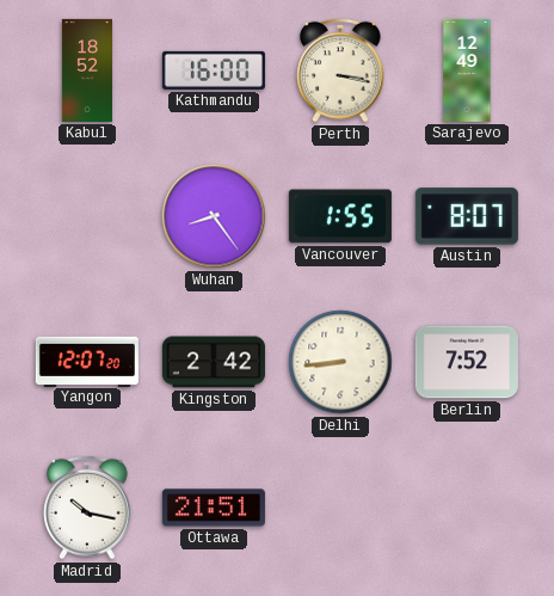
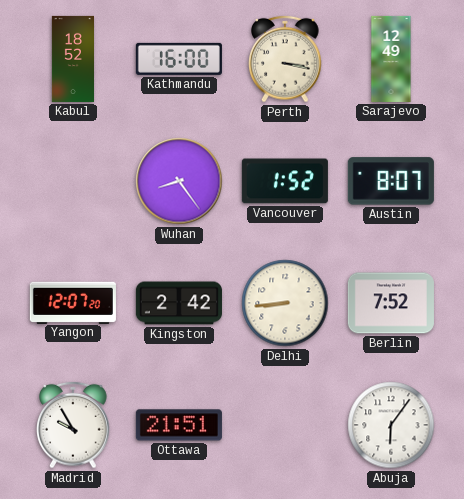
Vancouver: 1:55 -> 1:52 (285, 181)
Madrid: 10:17 -> 9:55 (73, 425)
Abuja: none -> 6:06 (391, 425)
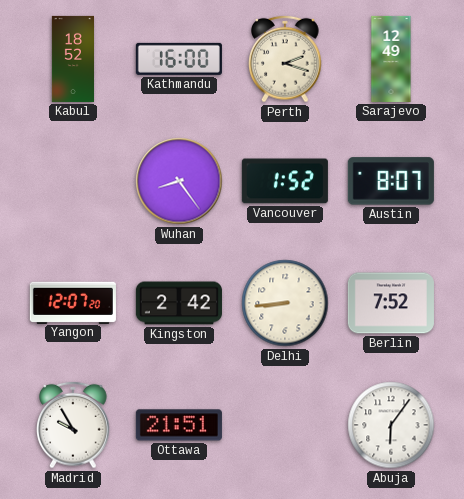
Perth: 3:17 -> 2:18 (285, 59)
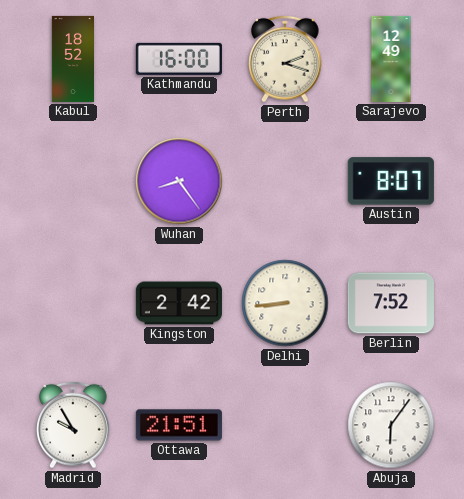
Vancouver: 1:52 -> none (285, 181)
Yangon: 12:07 -> none (73, 302)
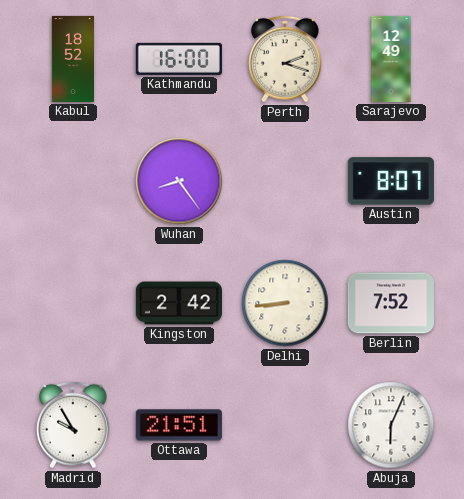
Abuja: 6:06 -> 6:04 (391, 425)
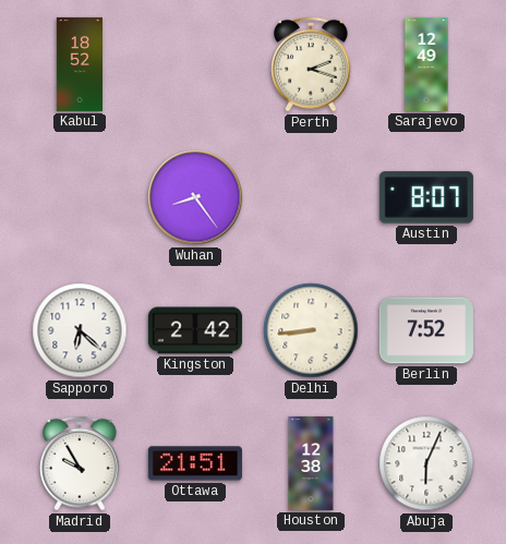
Kathmandu: 16:00 -> none (179, 59)
Sapporo: none -> 6:22 (80, 330)
Houston: none -> 12:38 (311, 463)
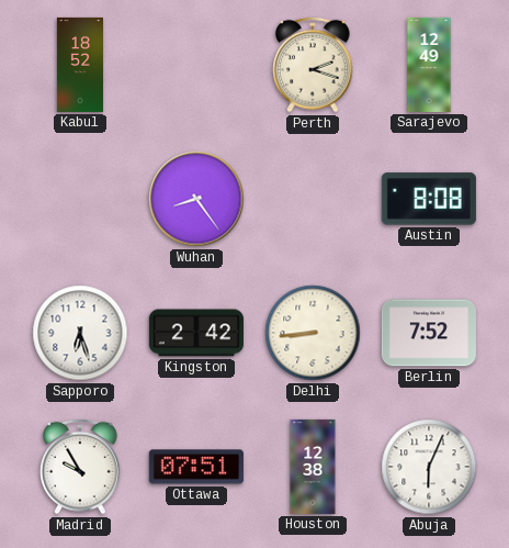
Austin: 8:07 -> 8:08 (429, 199)
Sapporo: 6:22 -> 6:27 (80, 333)
Ottawa: 21:51 -> 07:51 (196, 467)
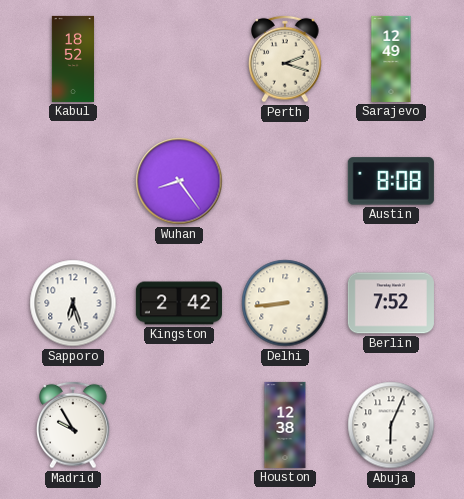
Ottawa: 07:51 -> none (196, 467)
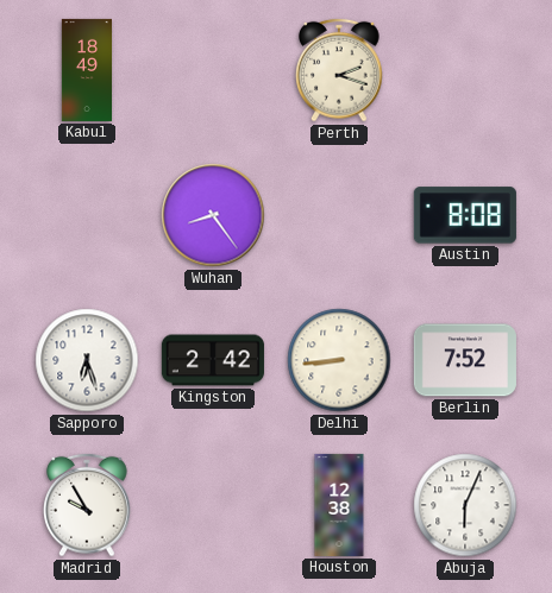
Kabul: 18:52 -> 18:49 (86, 70)
Sarajevo: 12:49 -> none (391, 59)
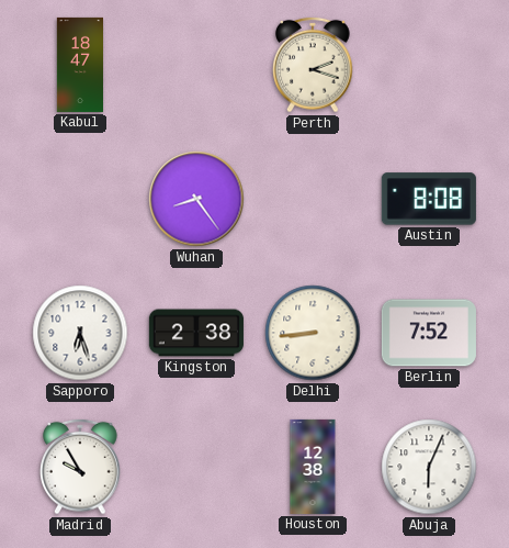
Kabul: 18:49 -> 18:47 (79, 65)
Kingston: 2:42 -> 2:38 (196, 333)
